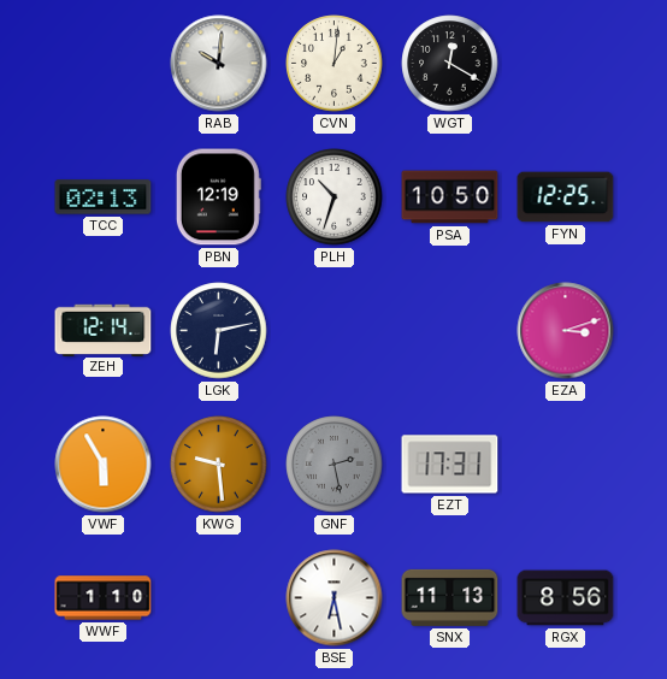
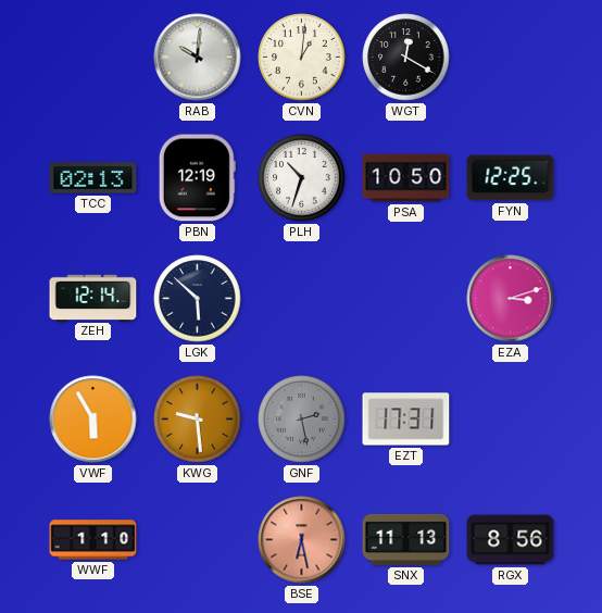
LGK: 6:13 -> 5:52 (198, 299)
BSE dial: white -> salmon (302, 540)
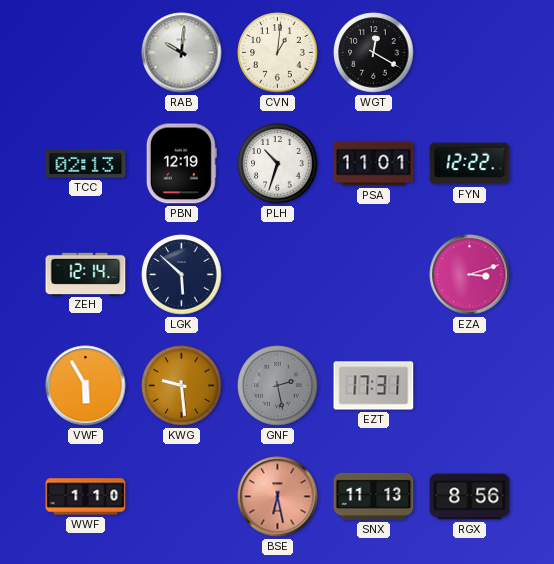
PSA: 10:50 -> 11:01 (374, 164)
FYN: 12:25 -> 12:22 (470, 164)
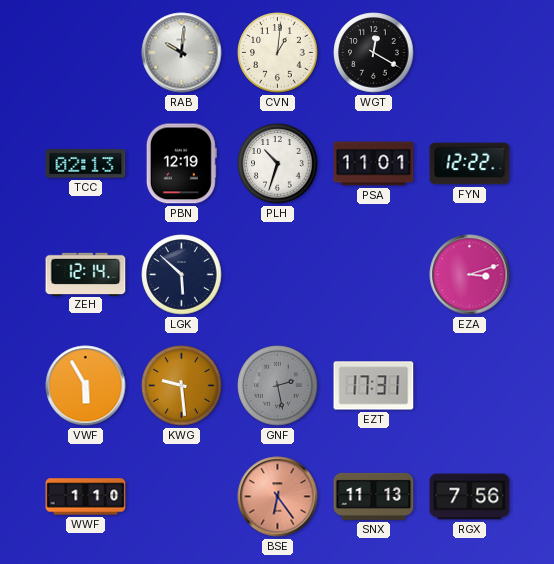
BSE: 6:28 -> 6:24 (278, 497)
RGX: 8:56 -> 7:56 (470, 497)
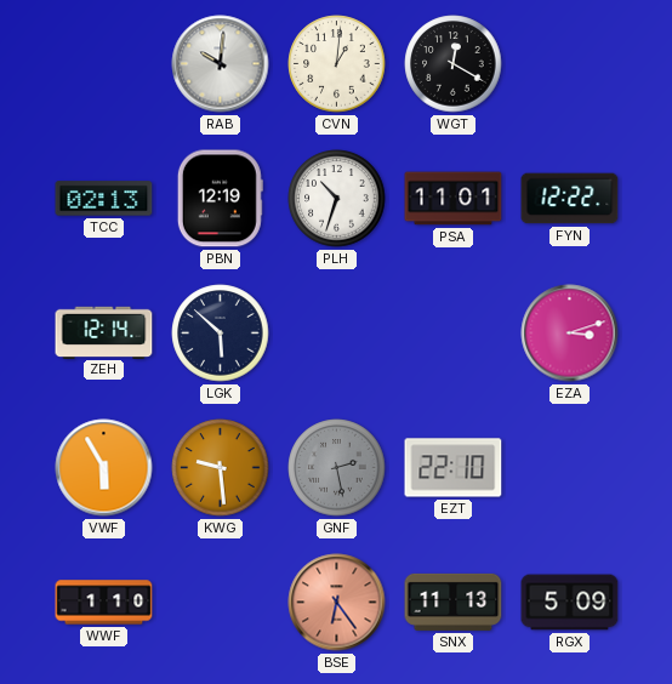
EZT: 17:31 -> 22:10 (454, 468)
RGX: 7:56 -> 5:09 (570, 603)
